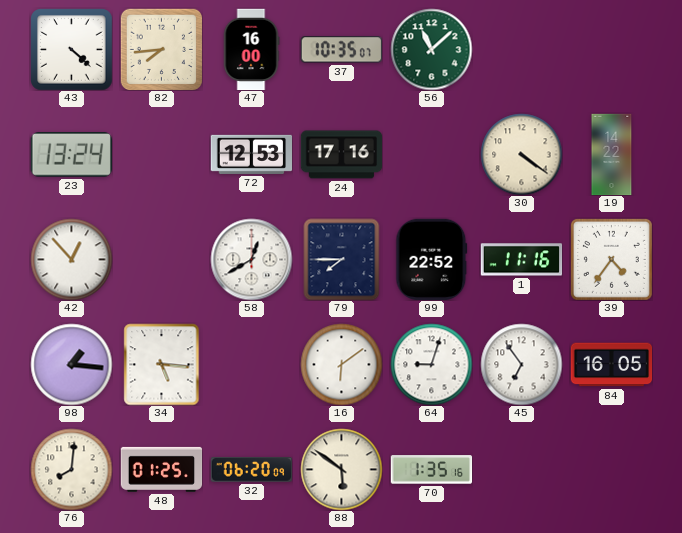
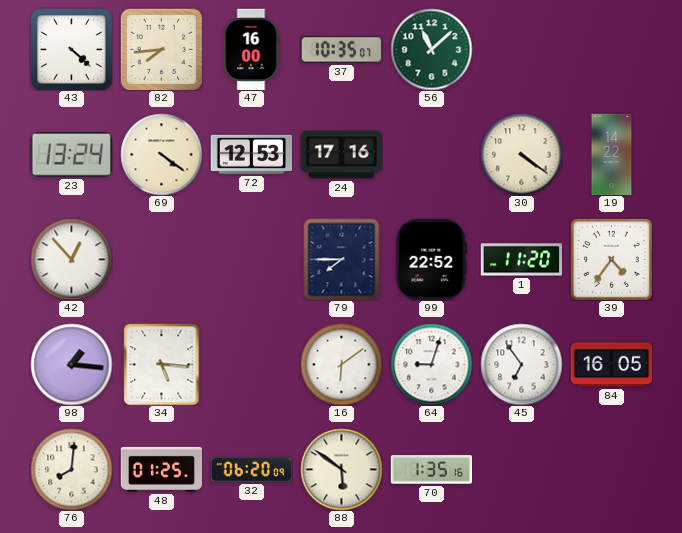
69: none -> 4:21 (161, 154)
58: 12:40 -> none (251, 259)
1: 11:16 -> 11:20 (521, 260)
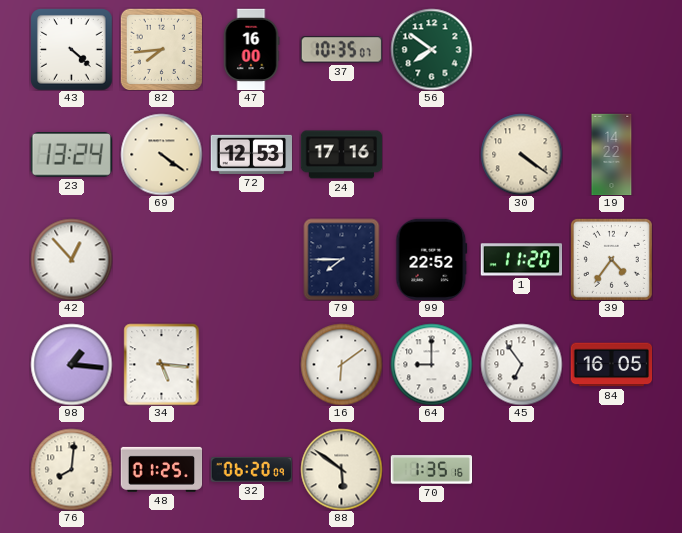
56: 11:08 -> 7:51 (431, 49)
64: 9:03 -> 9:00 (431, 364)
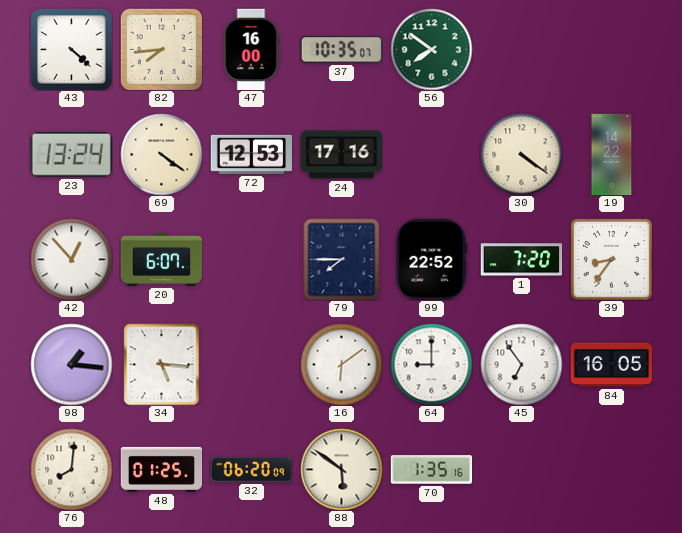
20: none -> 6:07 (161, 259)
1: 11:20 -> 7:20 (521, 260)
39: 4:36 -> 8:36 (611, 259)
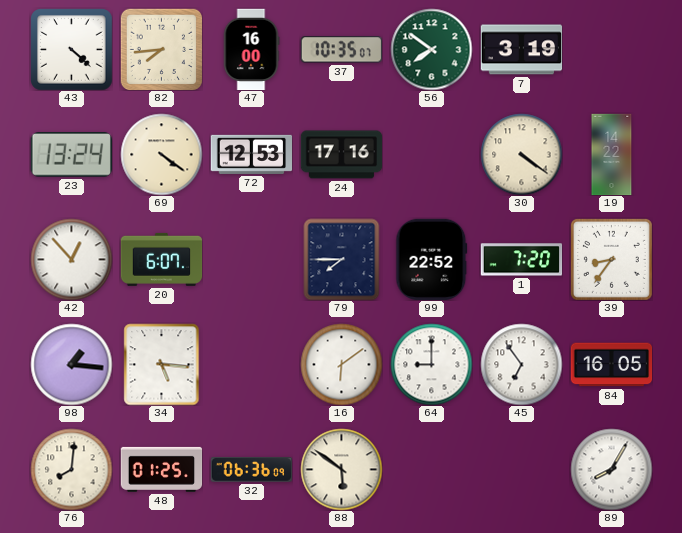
7: none -> 3:19 (521, 50)
32: 06:20 -> 06:36 (251, 469)
70: 1:35 -> none (431, 470)
89: none -> 8:05 (611, 469)
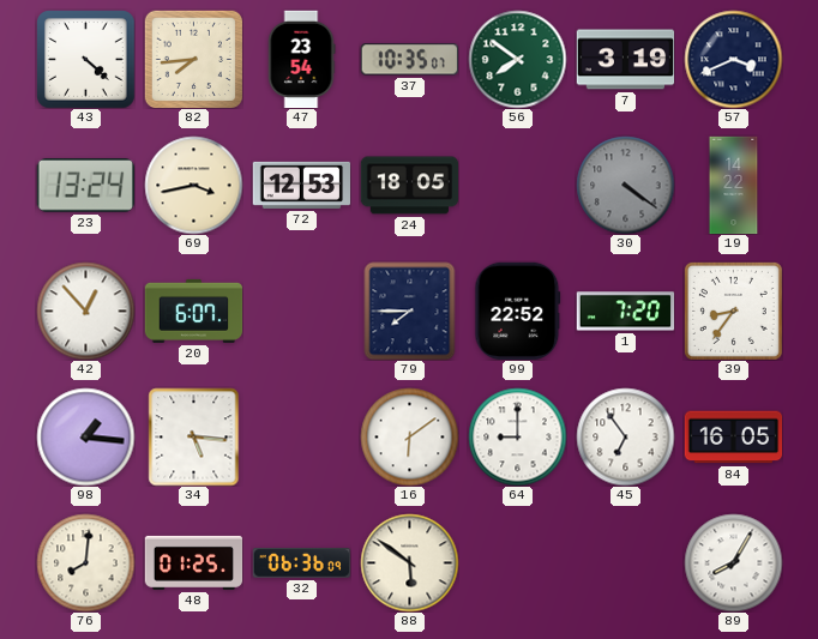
47: 16:00 -> 23:54 (301, 59)
57: none -> 3:41 (733, 59)
69: 4:21 -> 3:43 (193, 185)
24: 17:16 -> 18:05 (409, 186)
30 dial: cream -> grey (625, 185)
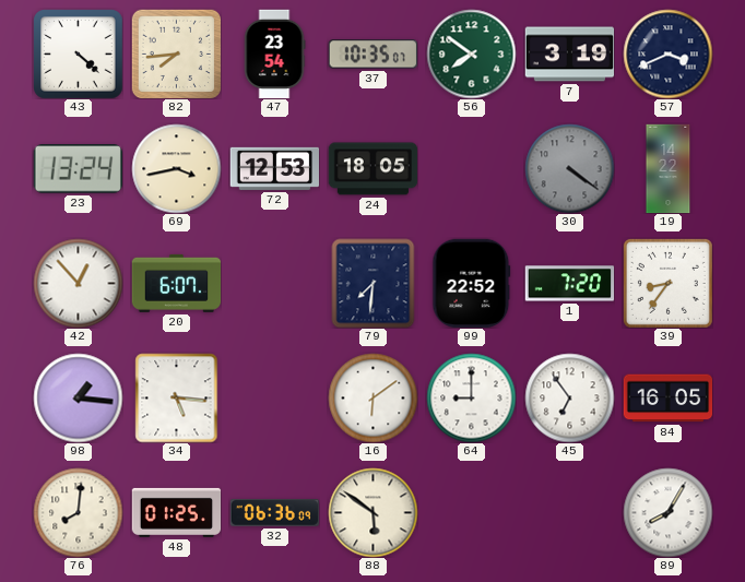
79: 7:45 -> 7:31 (374, 283)
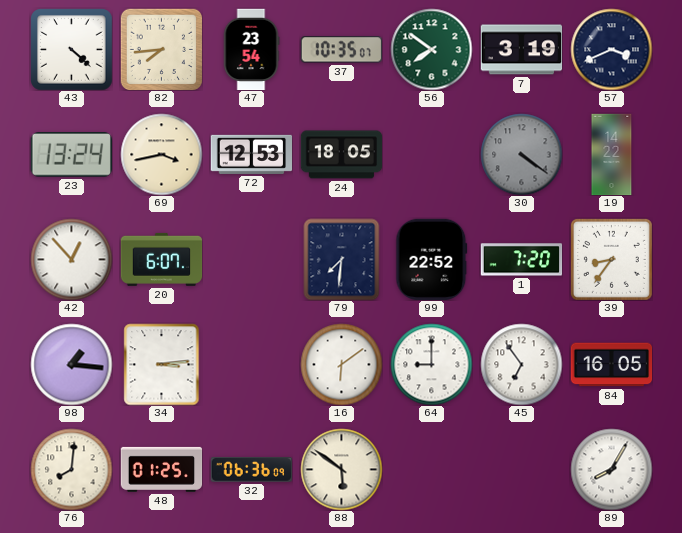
34: 5:16 -> 3:14 (162, 364)
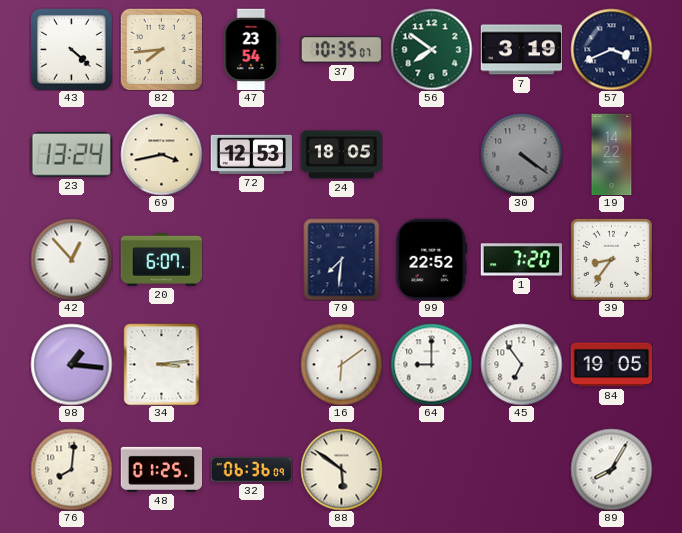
84: 16:05 -> 19:05 (611, 365)
